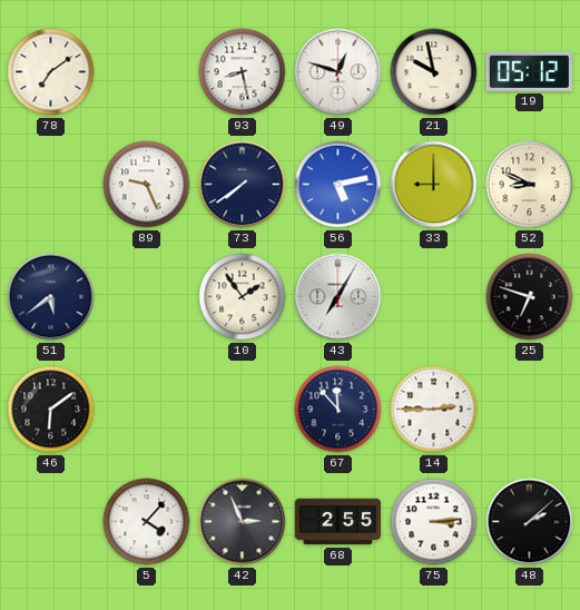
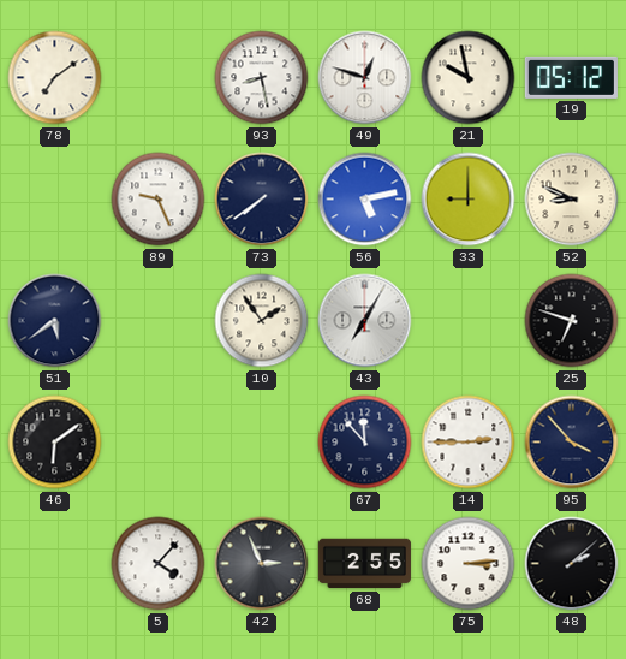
95: none -> 3:53 (572, 443)
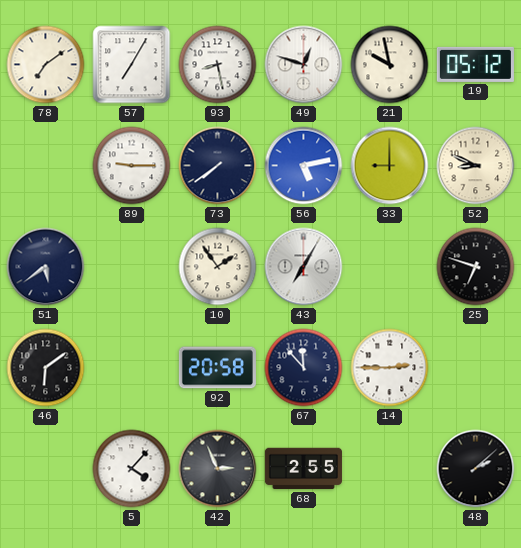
57: none -> 7:05 (132, 65)
89: 9:26 -> 9:15 (132, 166)
92: none -> 20:58 (217, 368)
95: 3:53 -> none (572, 443)
75: 3:14 -> none (469, 564)
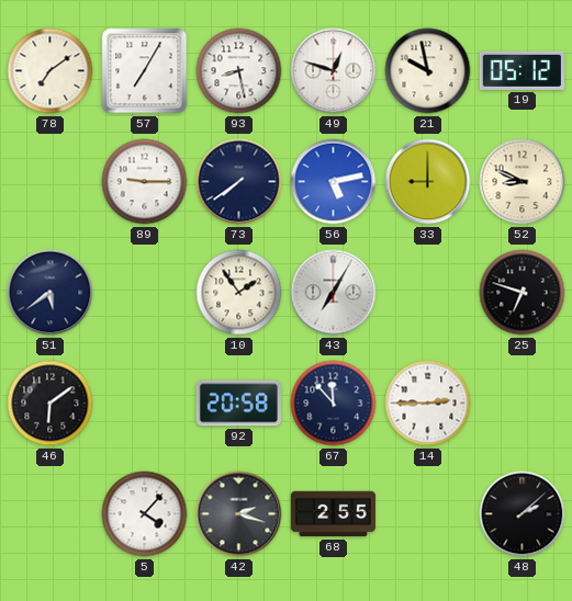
42: 2:56 -> 2:18 (239, 514)
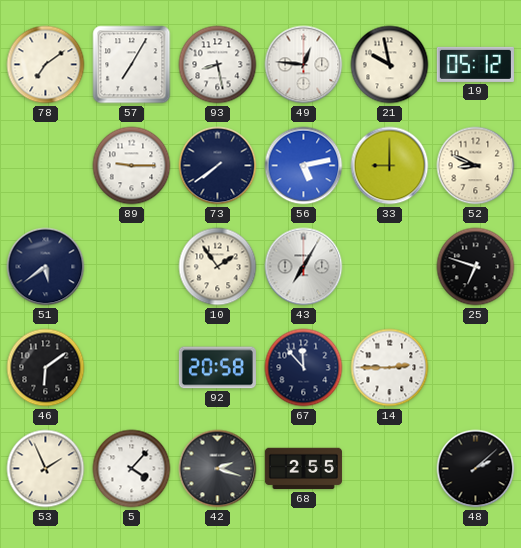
49: 12:48 -> 12:46 (304, 65)
53: none -> 1:56 (46, 469)
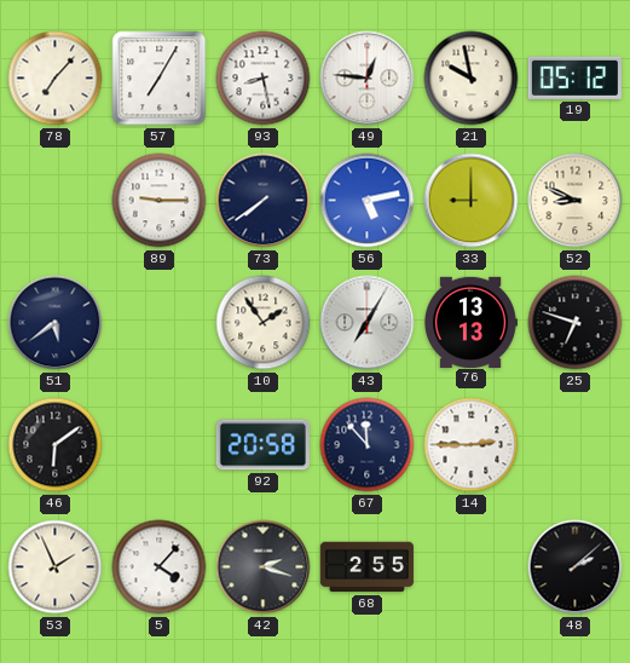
78: 7:09 -> 7:07 (56, 79)
76: none -> 13:13 (472, 322)
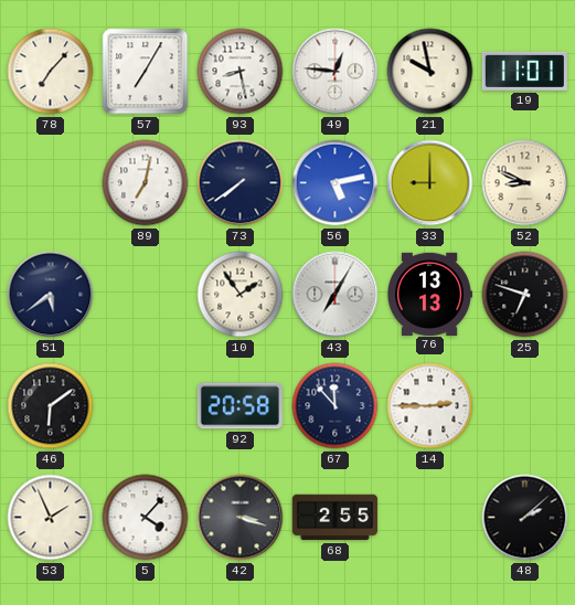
19: 05:12 -> 11:01 (524, 71)
89: 9:15 -> 7:02 (146, 183)
42: 2:18 -> 3:18 (241, 518)
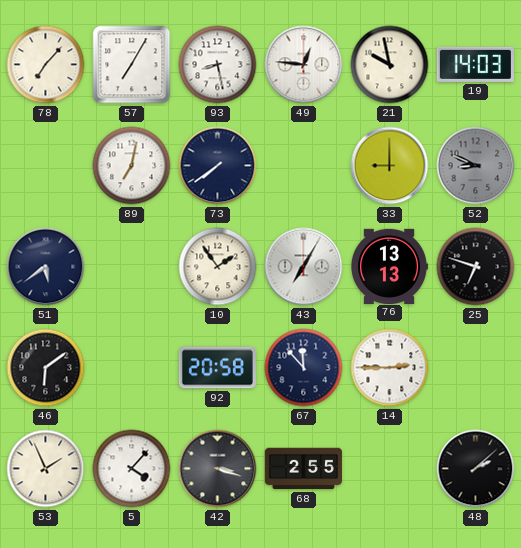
19: 11:01 -> 14:03 (475, 64)
56: 5:13 -> none (336, 183)
52 dial: cream -> grey (476, 166)
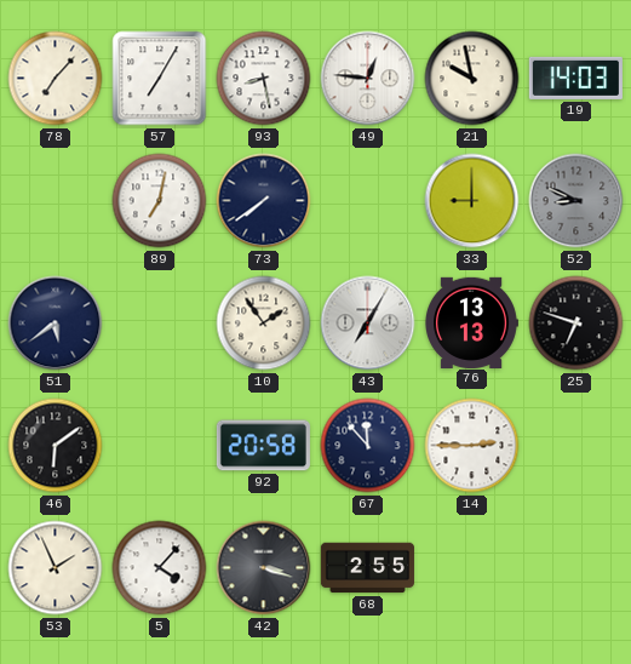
48: 2:08 -> none (476, 469)
